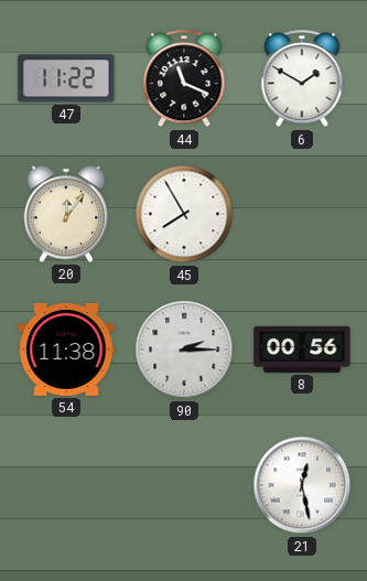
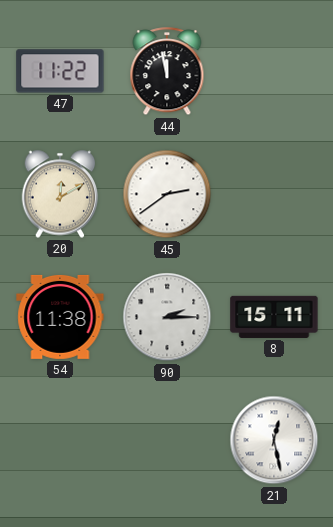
44: 11:19 -> 11:58 (167, 72)
6: 1:50 -> none (302, 79)
20: 12:06 -> 12:10 (60, 194)
45: 7:55 -> 2:39 (167, 194)
8: 00:56 -> 15:11 (274, 317)
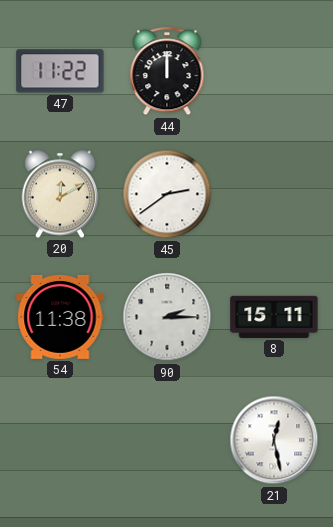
44: 11:58 -> 12:00 (167, 72)
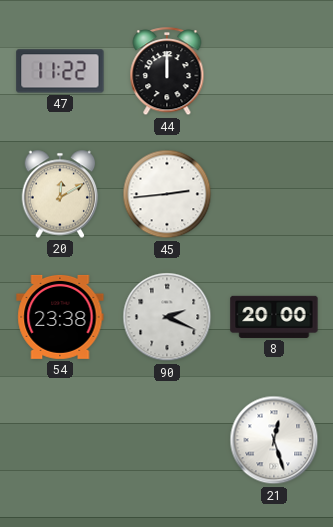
45: 2:39 -> 2:44 (167, 194)
54: 11:38 -> 23:38 (60, 317)
90: 2:15 -> 2:19 (167, 317)
8: 15:11 -> 20:00 (274, 317)
21: 12:28 -> 12:27 (274, 440)
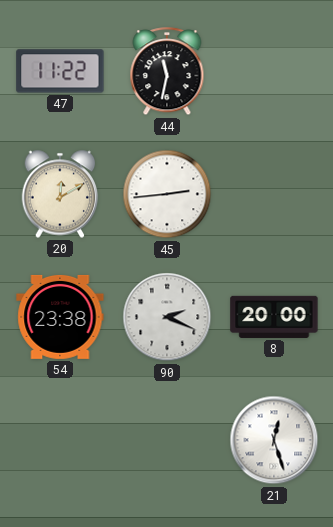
44: 12:00 -> 11:32 (167, 72)
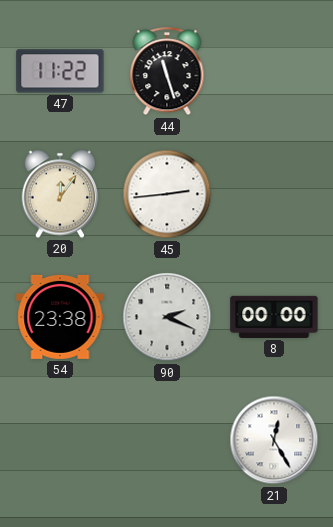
44: 11:32 -> 11:27 (167, 72)
20: 12:10 -> 12:06 (60, 194)
8: 20:00 -> 00:00 (274, 317)
21: 12:27 -> 12:25 (274, 440)
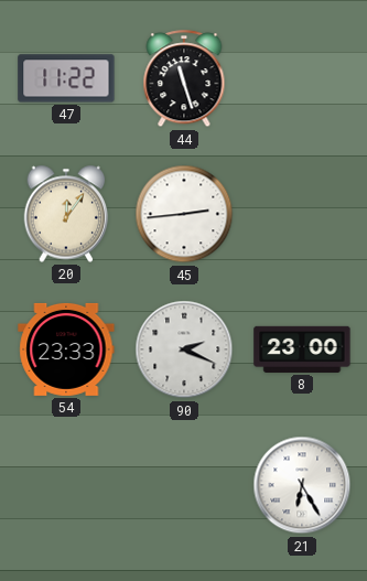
54: 23:38 -> 23:33 (66, 349)
8: 00:00 -> 23:00 (302, 349)
21: 12:25 -> 6:25 (302, 485)
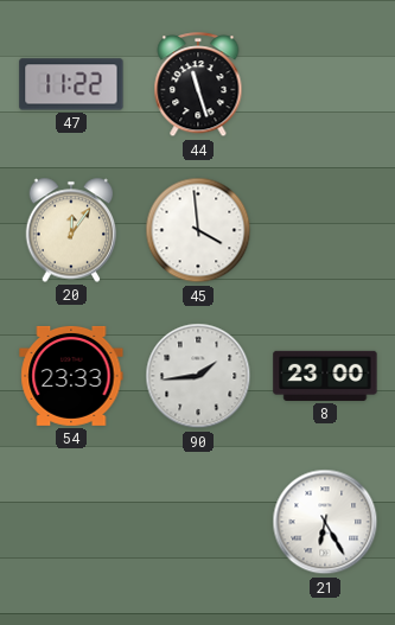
45: 2:44 -> 3:59 (198, 230)
90: 2:19 -> 1:44 (198, 376)
